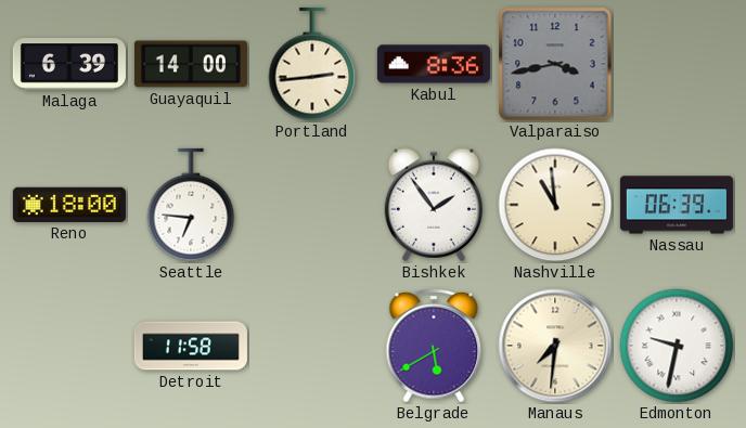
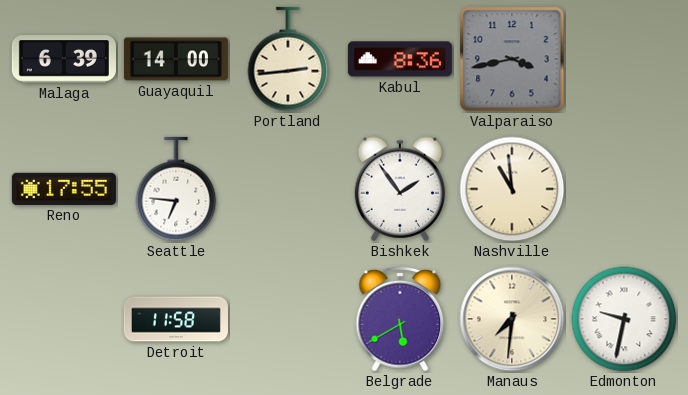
Reno: 18:00 -> 17:55 (64, 189)
Nassau: 06:39 -> none (677, 205)
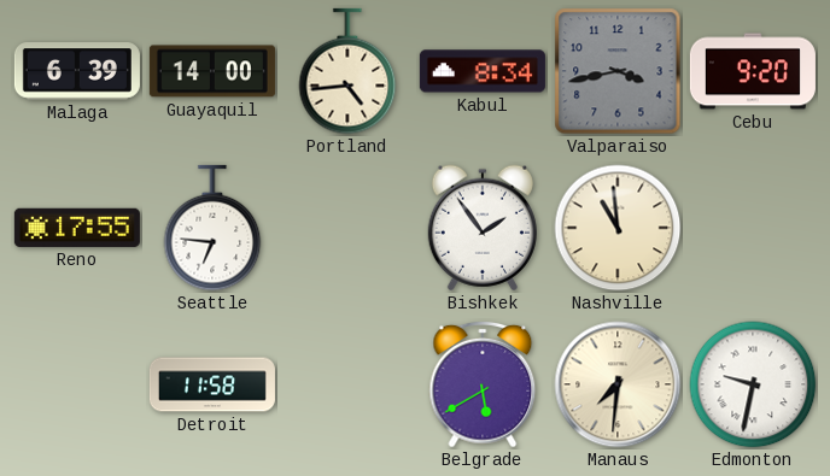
Portland: 2:44 -> 4:44 (347, 71)
Kabul: 8:36 -> 8:34 (483, 71)
Cebu: none -> 9:20 (753, 71)
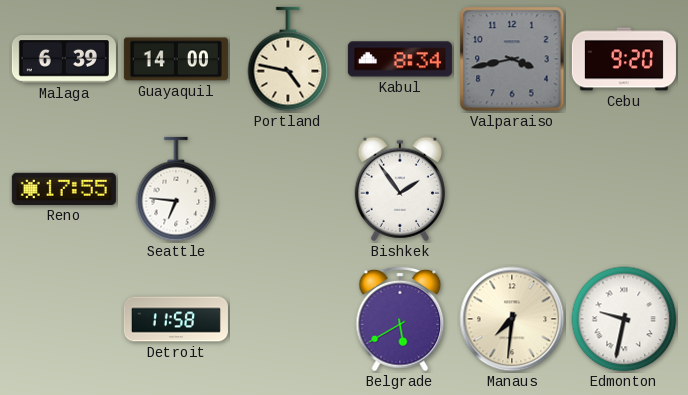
Portland: 4:44 -> 4:47 (288, 59)
Nashville: 10:59 -> none (618, 228)
